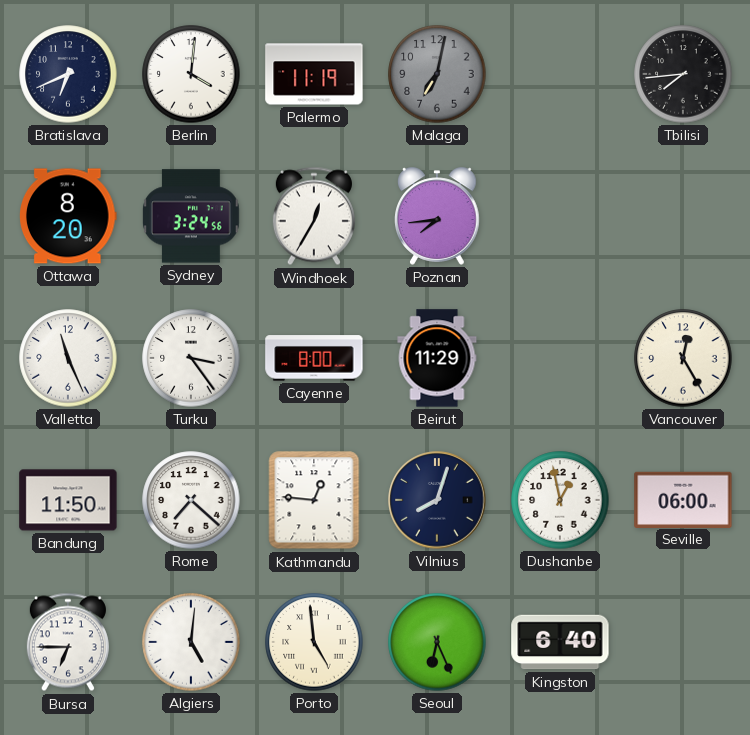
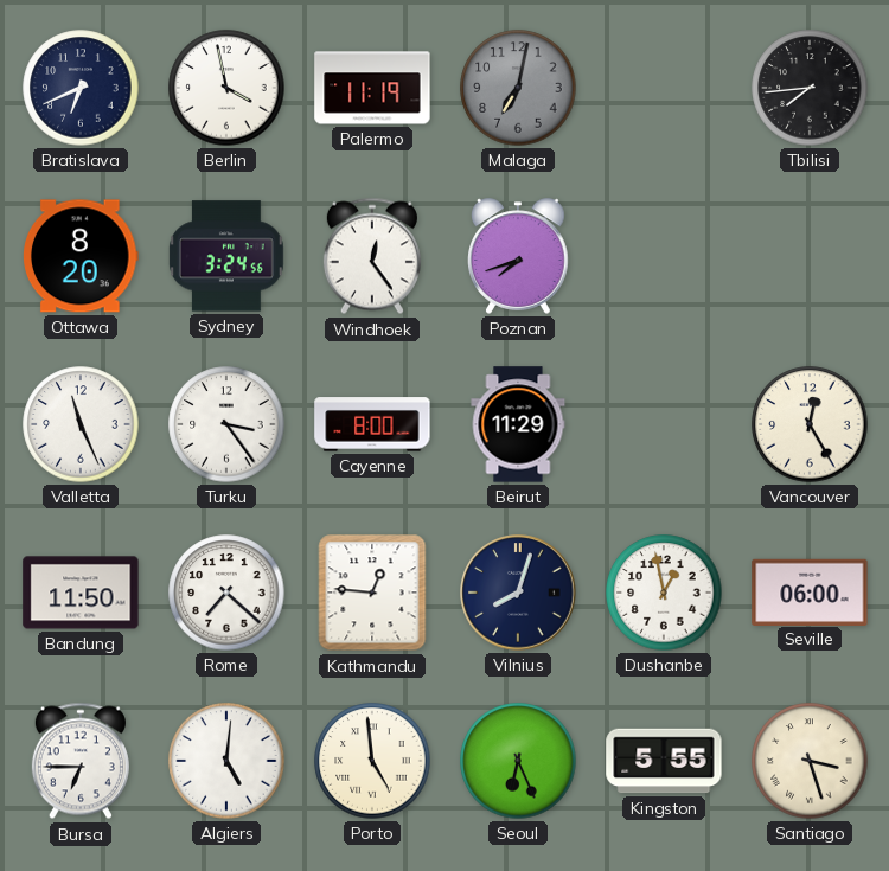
Berlin: 4:01 -> 3:58 (226, 88)
Windhoek: 12:35 -> 12:24 (372, 256)
Poznan: 7:44 -> 7:42 (519, 256)
Kingston: 6:40 -> 5:55 (664, 761)
Santiago: none -> 3:27 (810, 761)
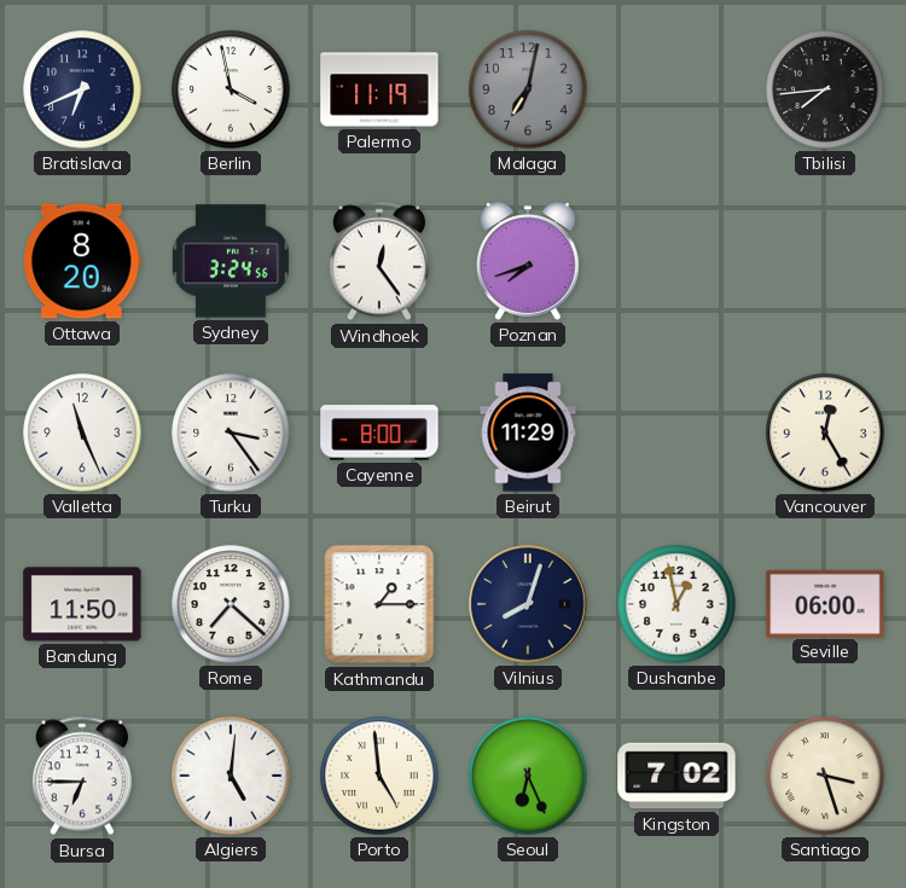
Kathmandu: 12:46 -> 1:15 (379, 604)
Kingston: 5:55 -> 7:02 (676, 776)
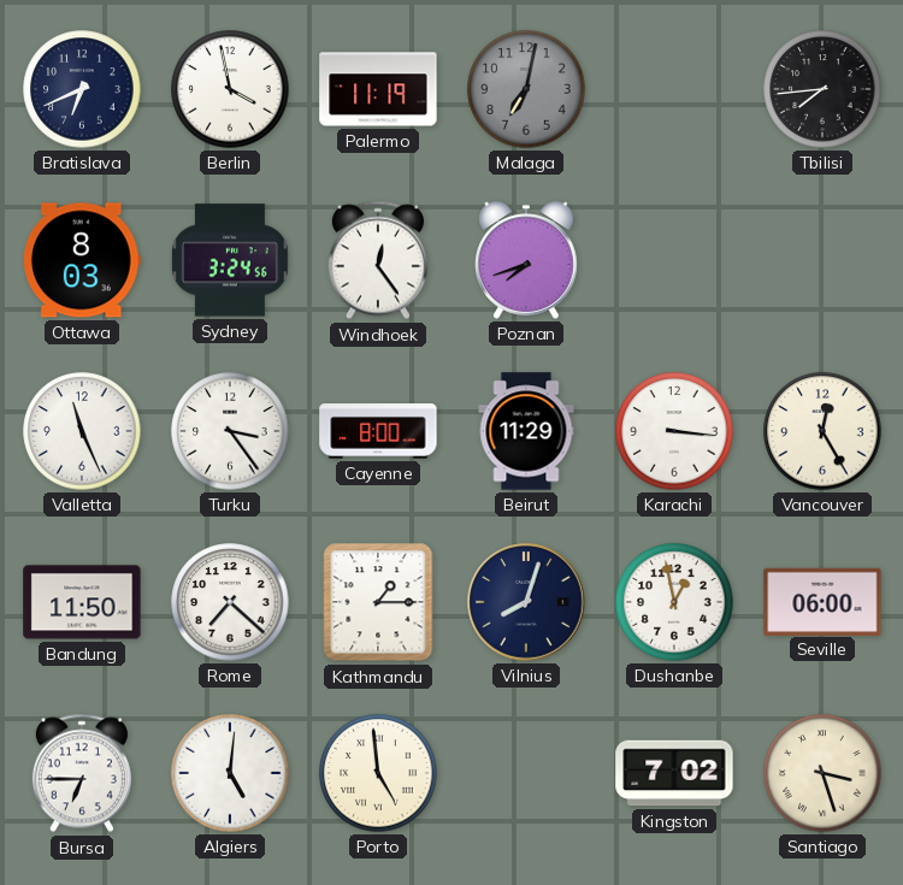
Ottawa: 8:20 -> 8:03 (83, 260)
Karachi: none -> 3:16 (674, 431)
Seoul: 6:26 -> none (528, 776)
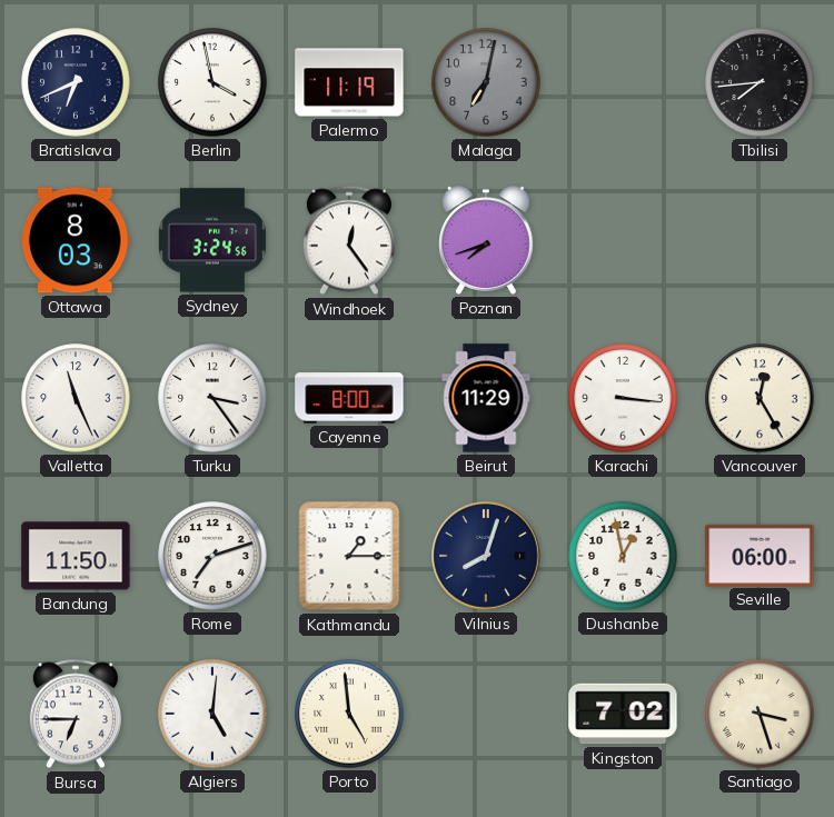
Rome: 7:22 -> 7:12 (212, 556)
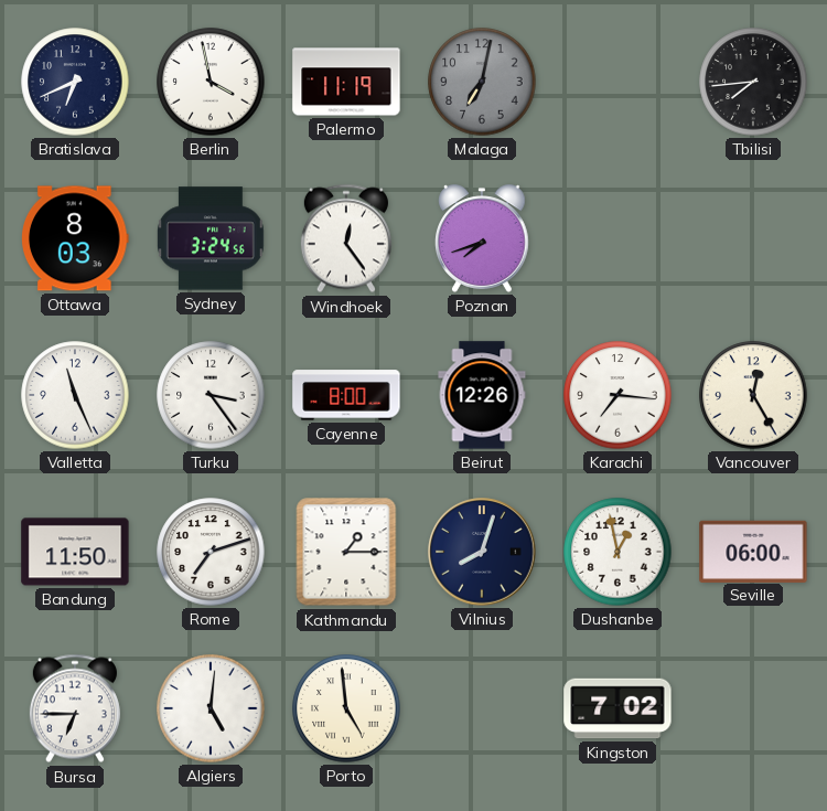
Beirut: 11:29 -> 12:26 (482, 395)
Karachi: 3:16 -> 7:16 (617, 395)
Santiago: 3:27 -> none (759, 714)
